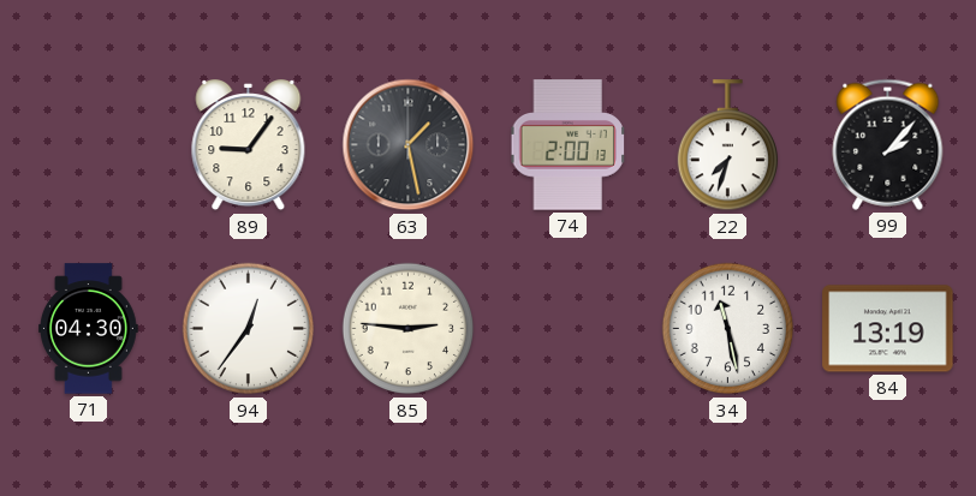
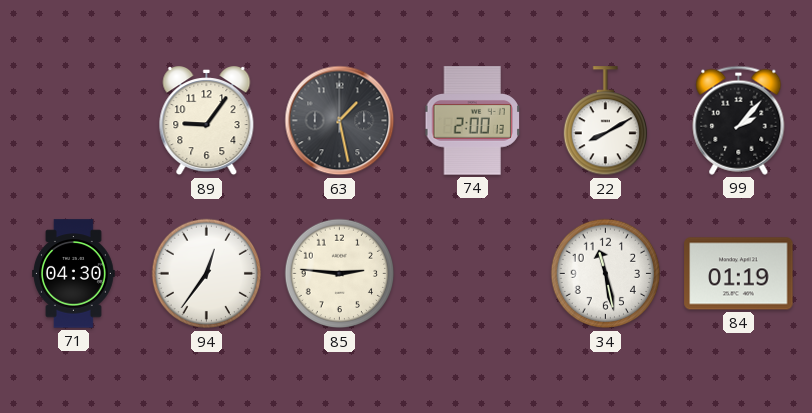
22: 7:33 -> 8:10 (605, 121)
84: 13:19 -> 01:19 (739, 274)
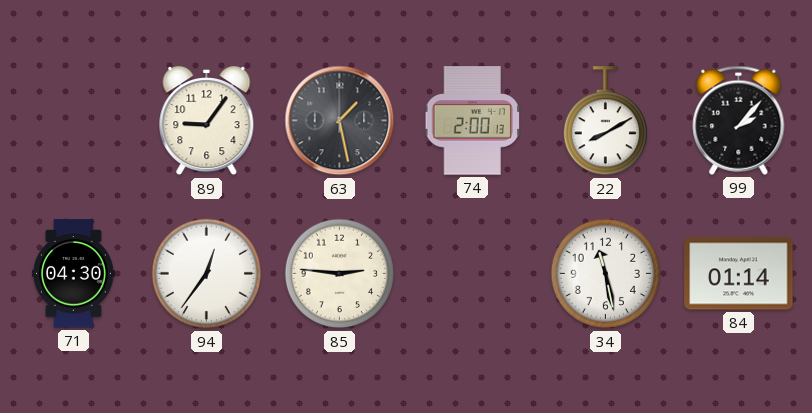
84: 01:19 -> 01:14 (739, 274)
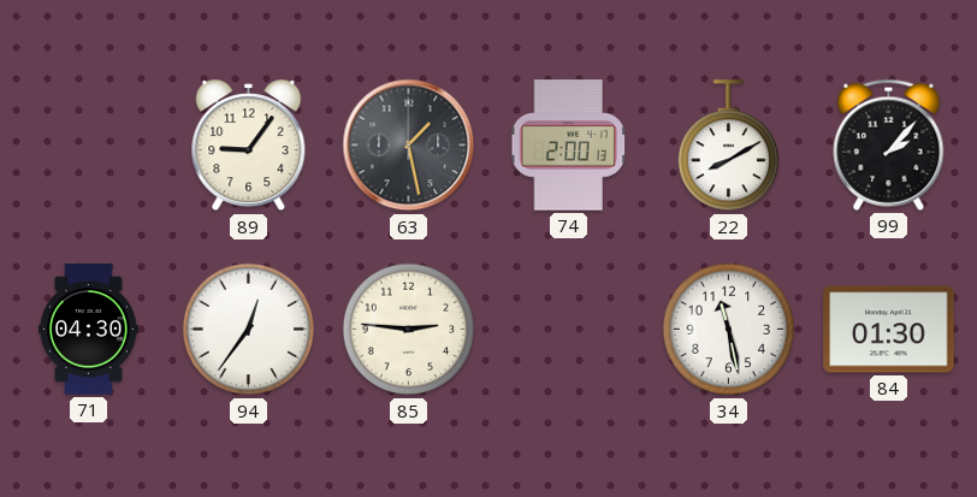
84: 01:14 -> 01:30 (889, 330)
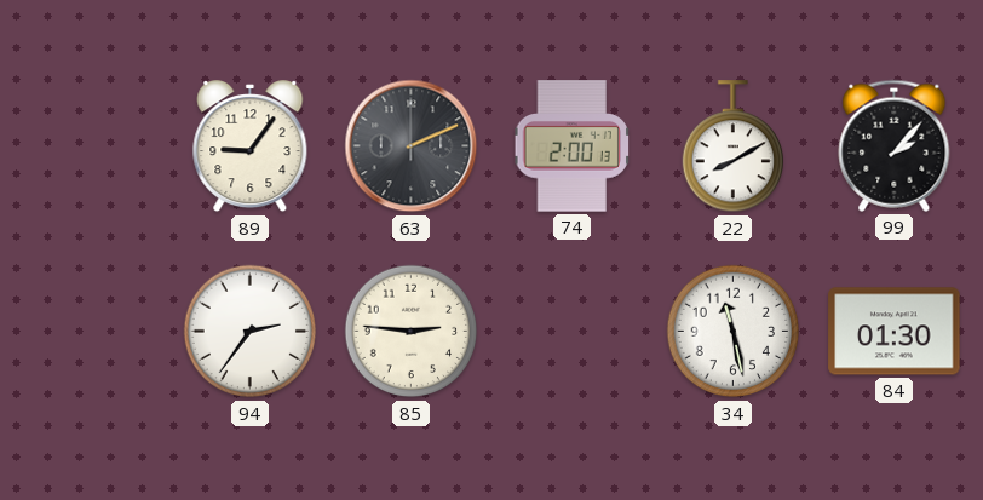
63: 1:28 -> 2:11 (412, 146)
71: 04:30 -> none (89, 330)
94: 12:36 -> 2:36 (251, 332)
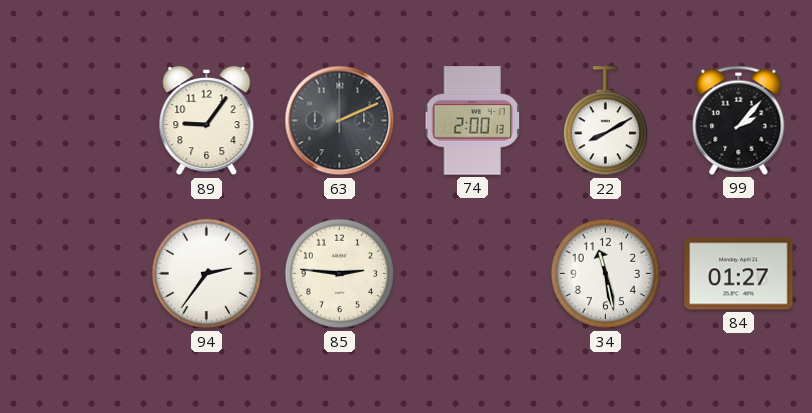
84: 01:30 -> 01:27 (739, 274)
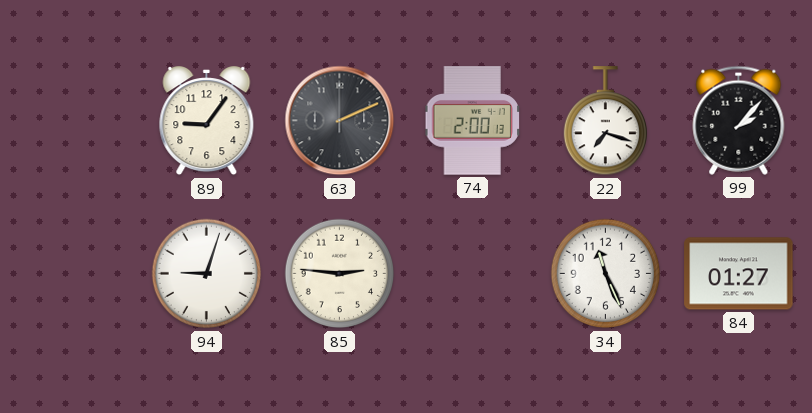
22: 8:10 -> 7:18 (605, 121)
94: 2:36 -> 9:03 (207, 274)
34: 11:28 -> 11:26 (606, 274)
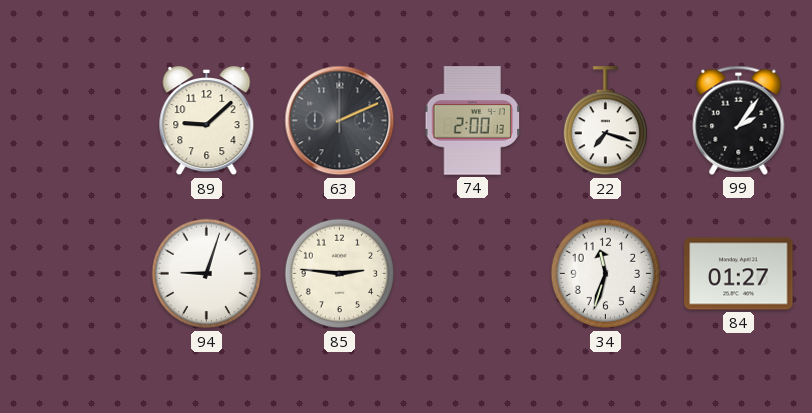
89: 9:06 -> 9:08 (207, 122)
99: 2:07 -> 2:06 (739, 120)
34: 11:26 -> 11:33 (606, 274)
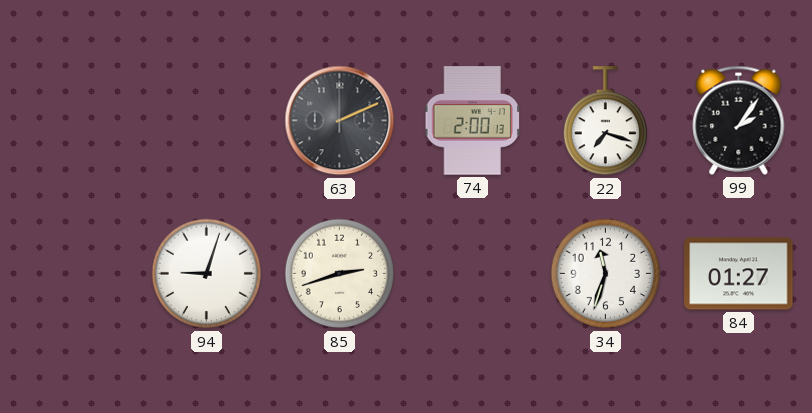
89: 9:08 -> none (207, 122)
85: 2:46 -> 2:42 (340, 274)
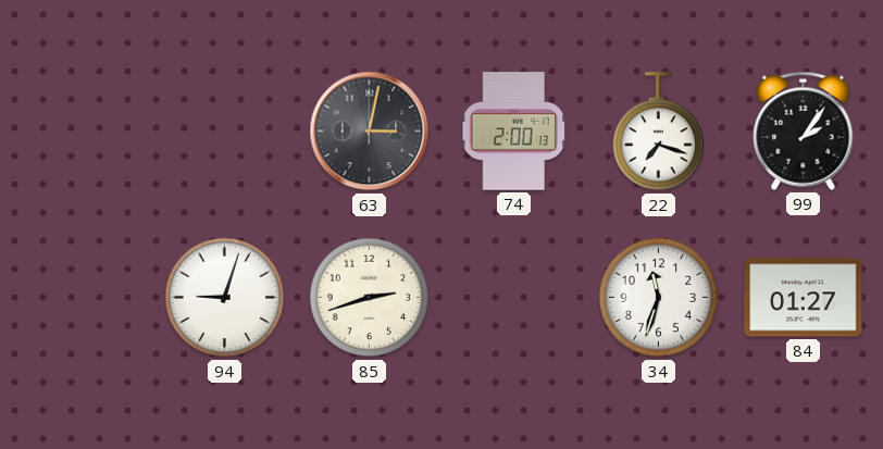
63: 2:11 -> 3:02 (370, 132)
